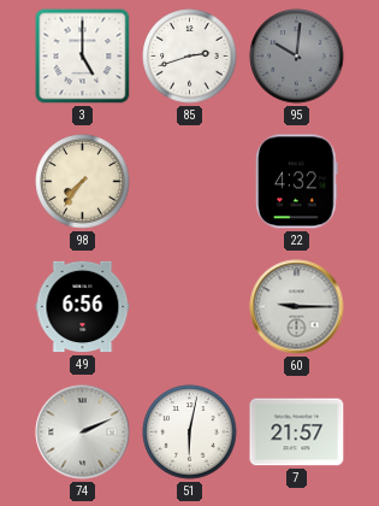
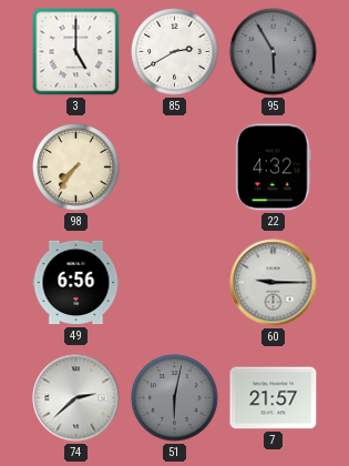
85: 2:42 -> 2:40 (175, 52)
95: 10:01 -> 5:55 (274, 52)
74: 2:11 -> 2:38 (76, 398)
51 dial: white -> grey (175, 398)
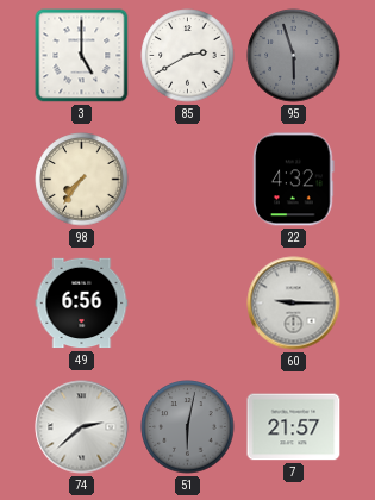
95: 5:55 -> 5:57 (294, 56)
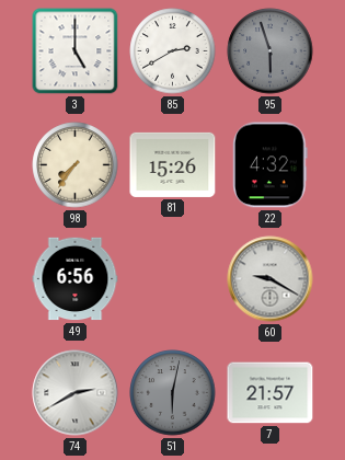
81: none -> 15:26 (173, 164)
60: 9:15 -> 9:20 (271, 279)
74: 2:38 -> 2:40 (76, 393)
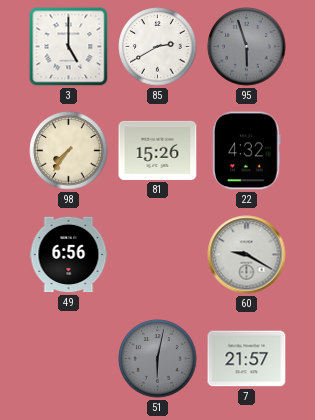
74: 2:40 -> none (76, 393)
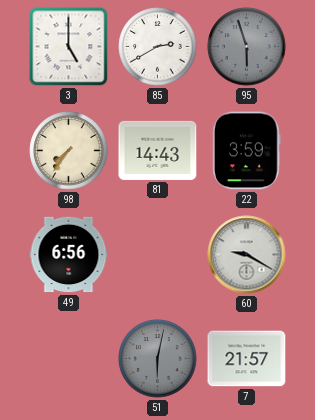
81: 15:26 -> 14:43 (158, 150)
22: 4:32 -> 3:59 (247, 151)
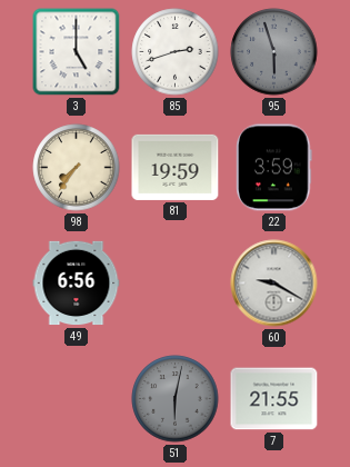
85: 2:40 -> 2:42 (176, 52)
81: 14:43 -> 19:59 (176, 167)
7: 21:57 -> 21:55 (274, 399)
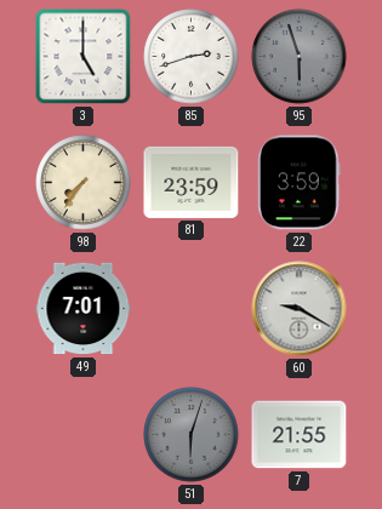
81: 19:59 -> 23:59 (192, 182)
49: 6:56 -> 7:01 (84, 309)
51: 6:02 -> 6:03 (192, 435)
